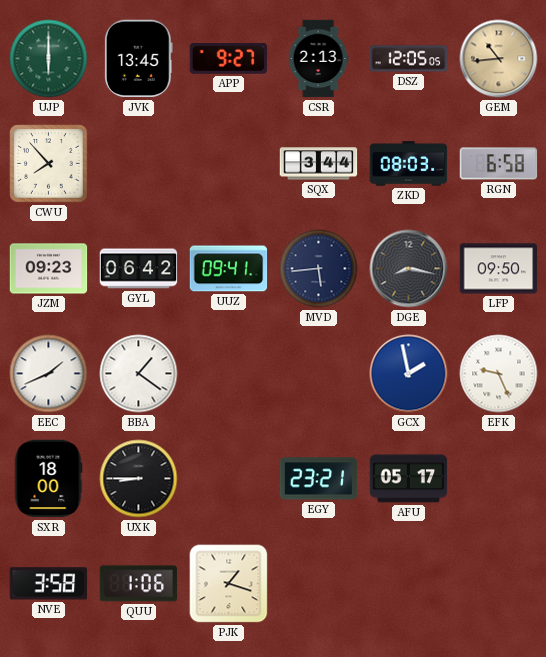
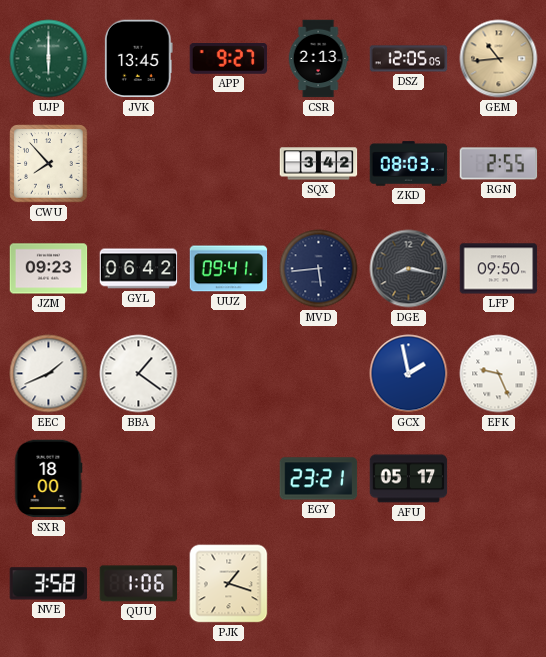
SQX: 3:44 -> 3:42 (319, 164)
RGN: 6:58 -> 2:55 (499, 164)
UXK: 8:45 -> none (139, 479)
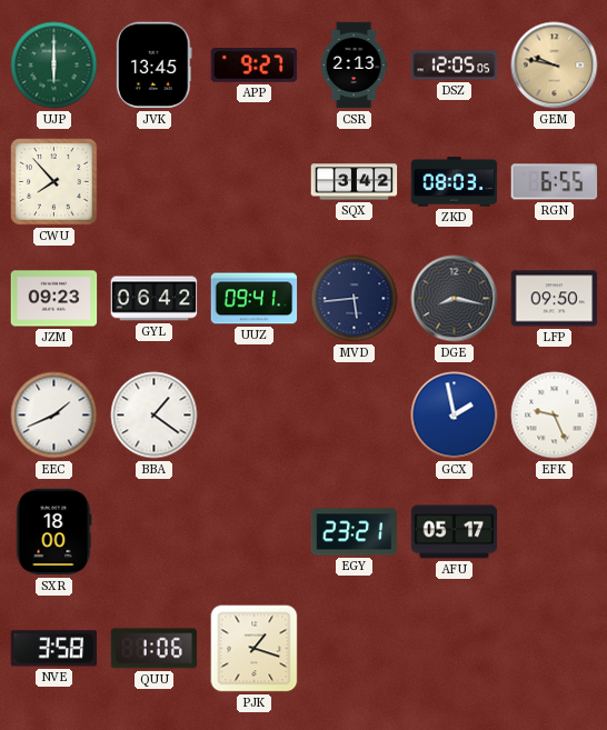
GEM: 10:44 -> 9:47 (555, 66)
RGN: 2:55 -> 6:55 (555, 182)
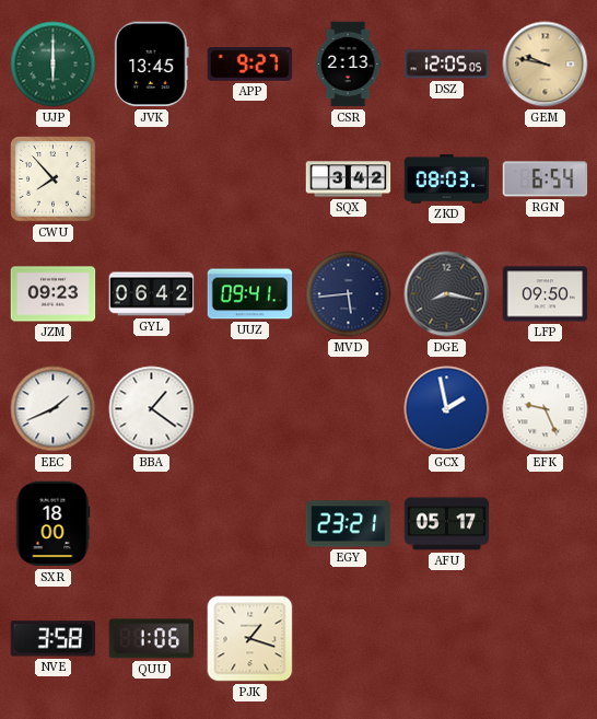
RGN: 6:55 -> 6:54 (546, 179)
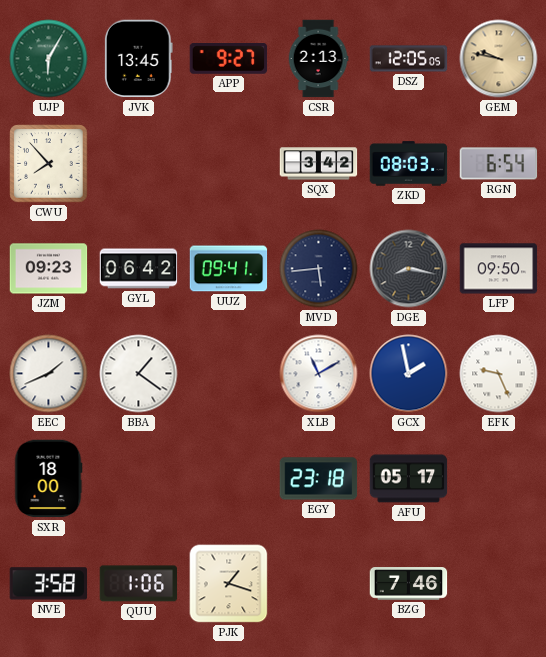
UJP: 6:00 -> 6:05 (49, 59)
XLB: none -> 11:10 (319, 374)
EGY: 23:21 -> 23:18 (319, 479)
BZG: none -> 7:46 (409, 584)
